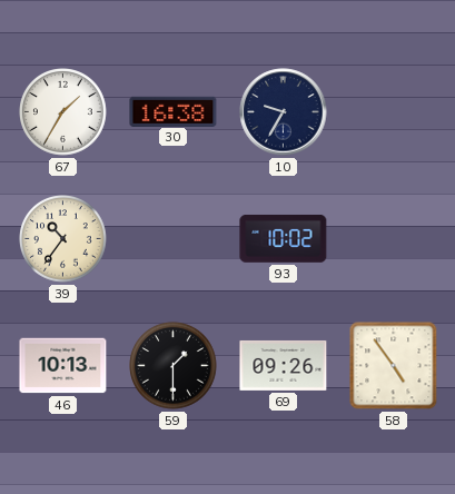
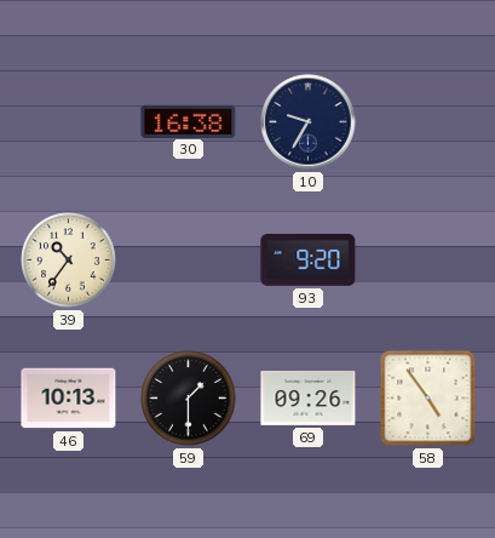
67: 1:35 -> none (63, 112)
93: 10:02 -> 9:20 (309, 259)
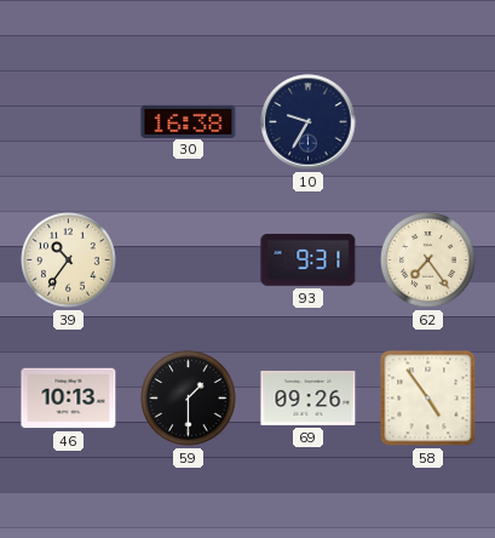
93: 9:20 -> 9:31 (309, 259)
62: none -> 7:24 (428, 261)
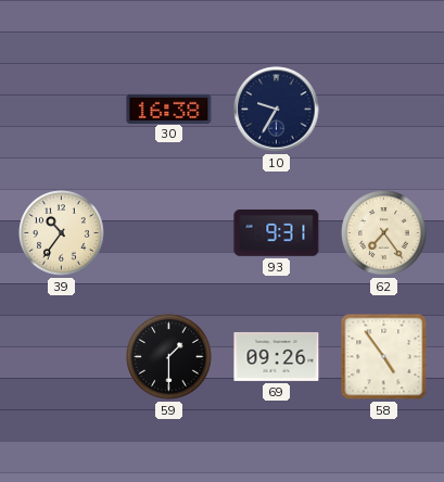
46: 10:13 -> none (69, 399)
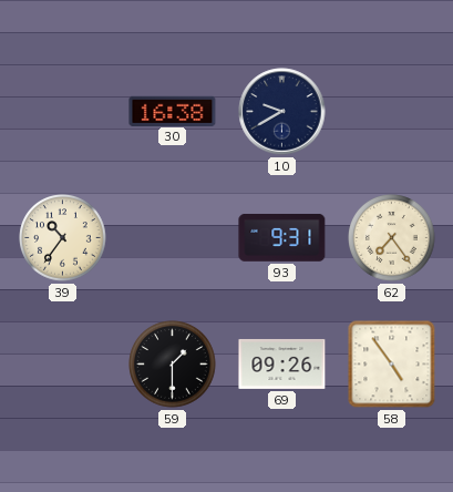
10: 9:35 -> 9:40 (282, 112)
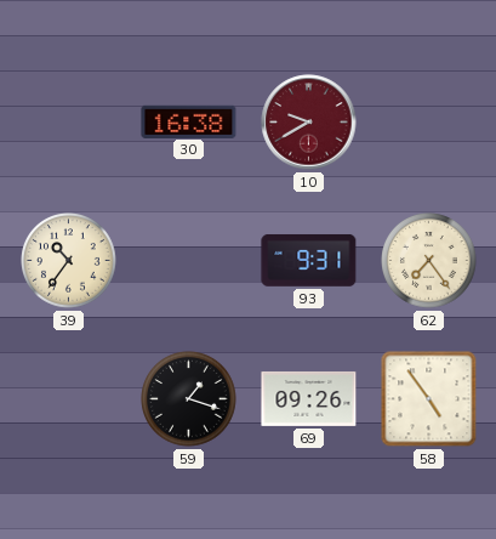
10 dial: navy -> burgundy (309, 123)
59: 1:30 -> 1:18 (189, 399)
